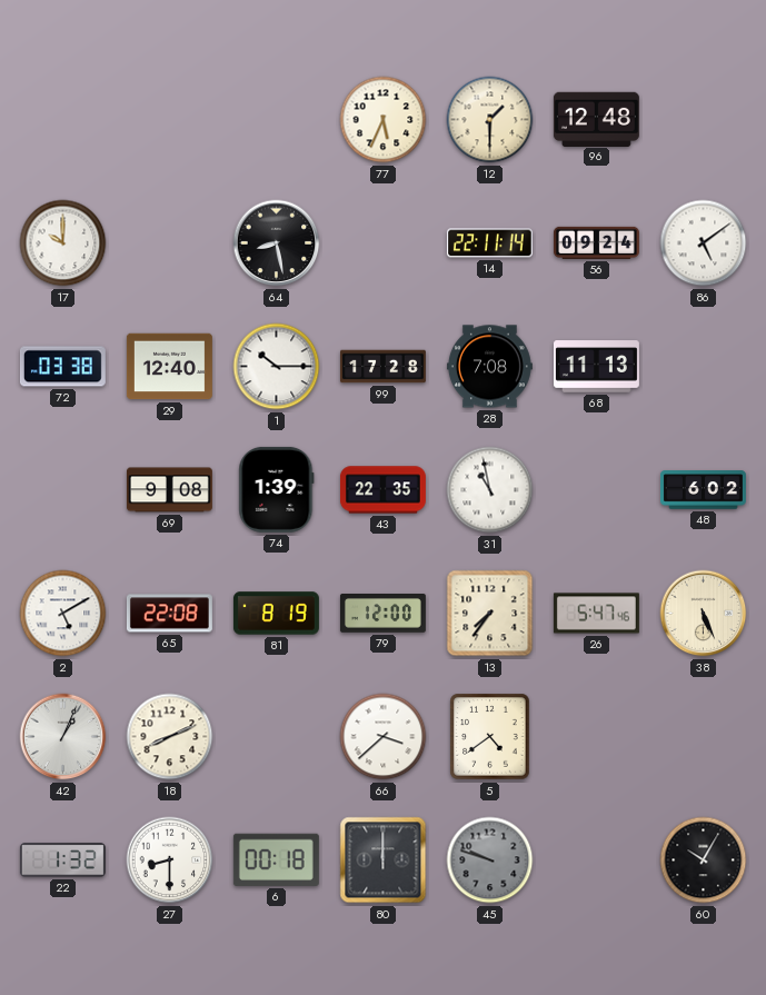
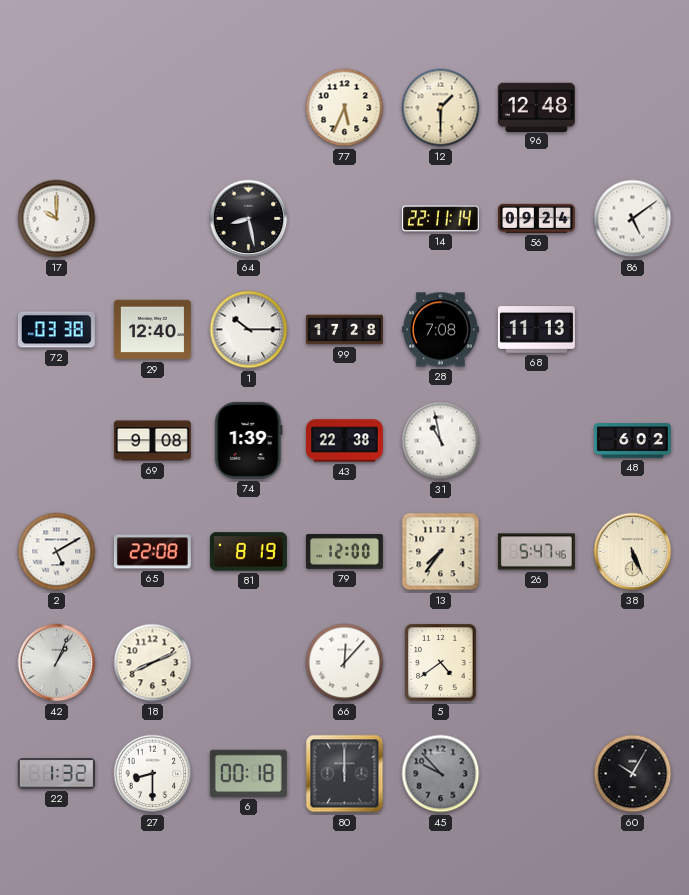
43: 22:35 -> 22:38 (344, 441)
66: 3:38 -> 12:07 (345, 663)
45: 9:48 -> 9:53 (441, 774)
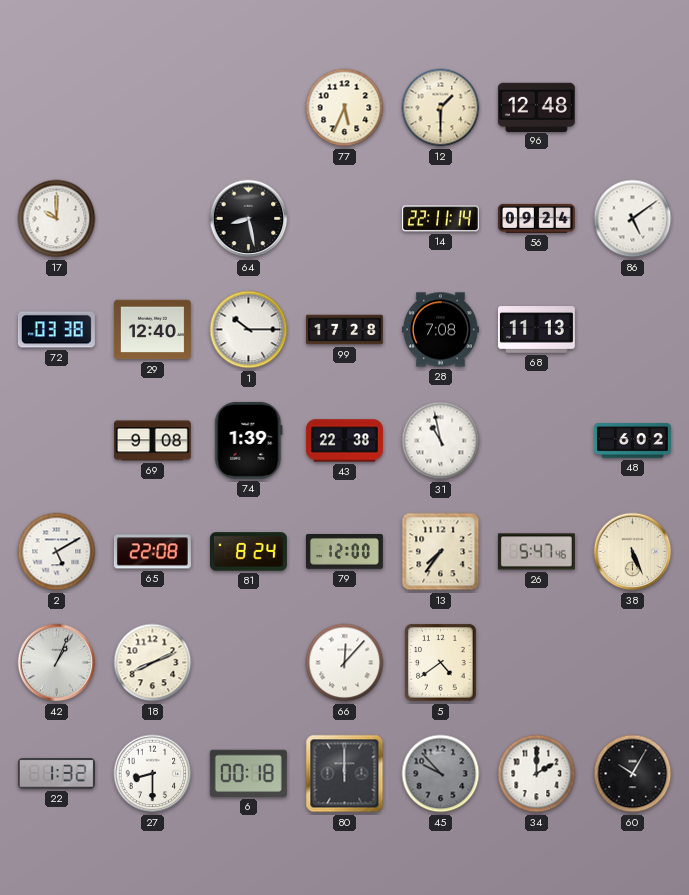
81: 8:19 -> 8:24 (248, 552)
34: none -> 2:00 (537, 774)
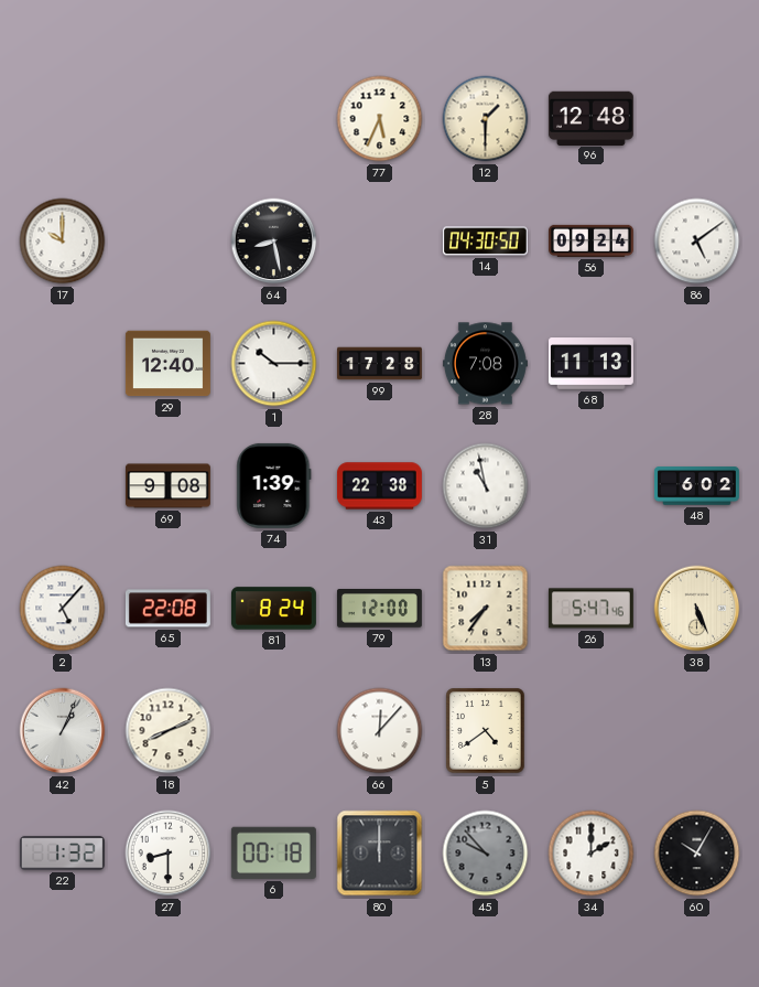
14: 22:11 -> 04:30 (485, 242)
72: 03:38 -> none (56, 330)
2: 5:10 -> 5:07 (63, 609)
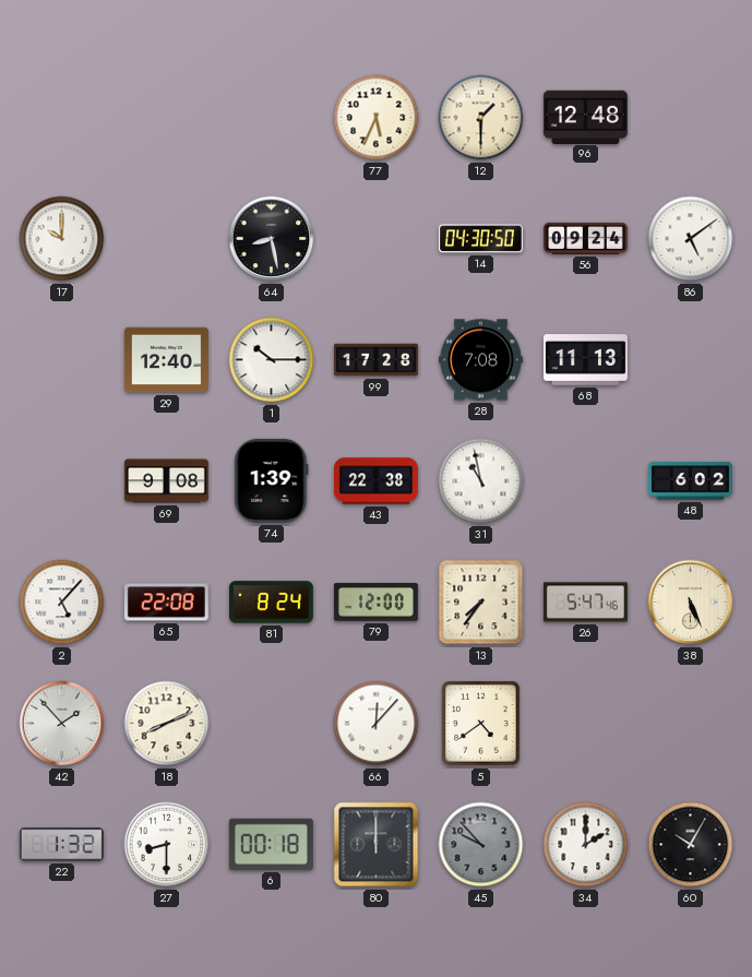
42: 1:04 -> 1:53 (62, 724)
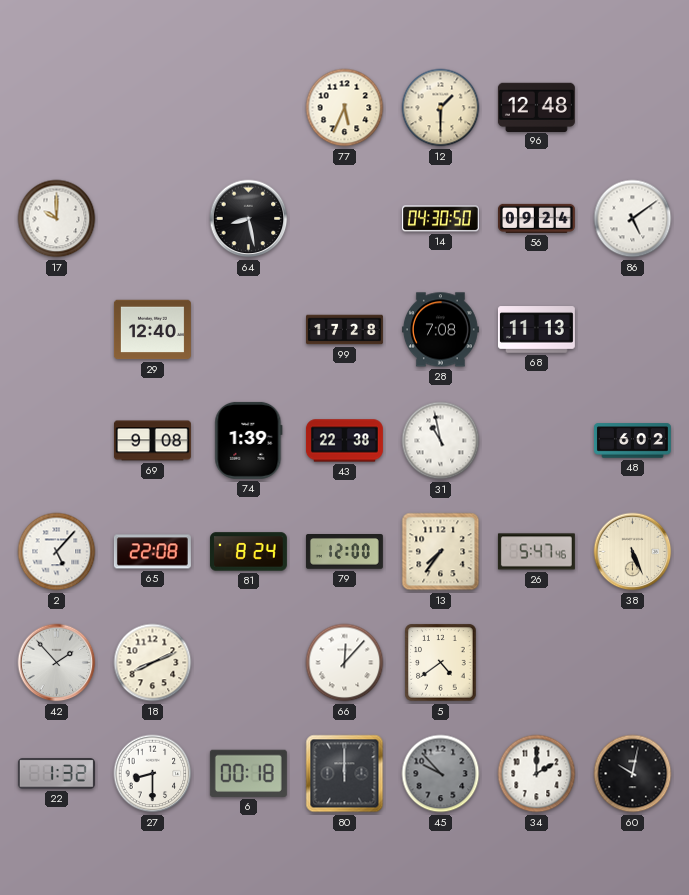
1: 10:15 -> none (272, 360)
60: 10:05 -> 10:02 (633, 774)
